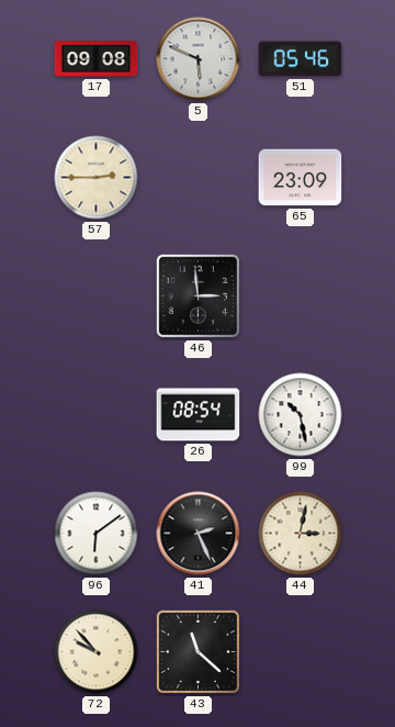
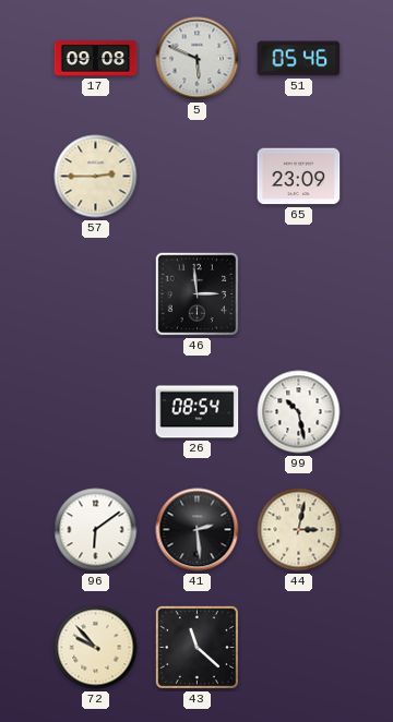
41: 2:26 -> 2:29 (198, 530)
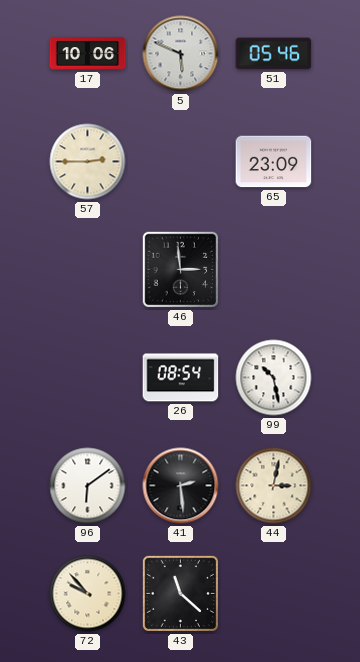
17: 09:08 -> 10:06 (88, 54)
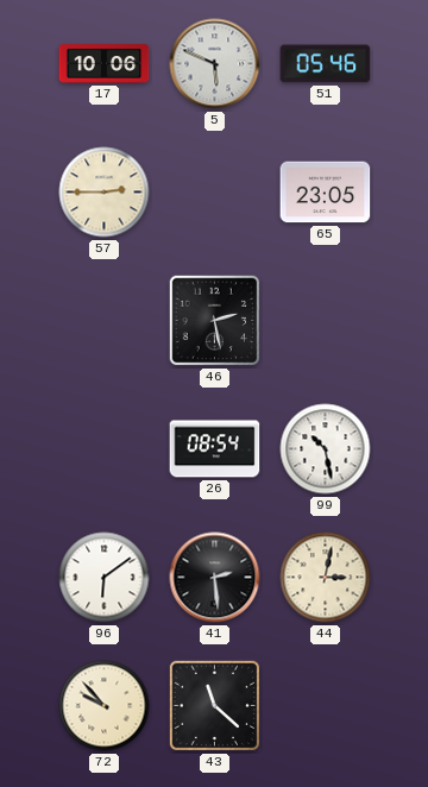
65: 23:09 -> 23:05 (326, 193)
46: 2:59 -> 2:28 (215, 321)
